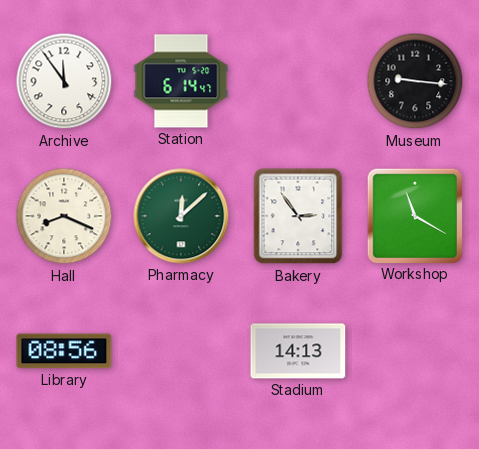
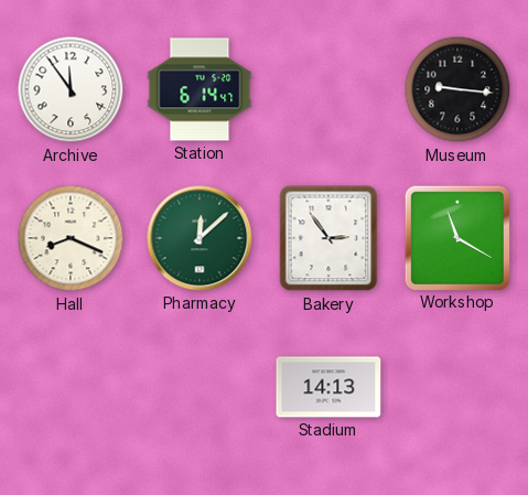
Library: 08:56 -> none (64, 351)
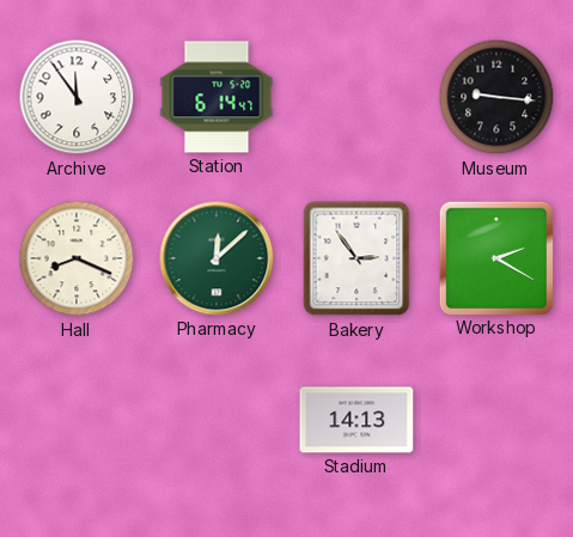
Workshop: 11:20 -> 2:20 (495, 257)
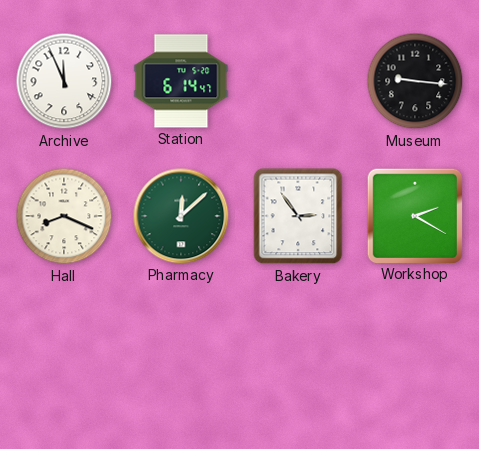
Archive: 11:54 -> 11:56 (64, 81)
Stadium: 14:13 -> none (356, 420)
